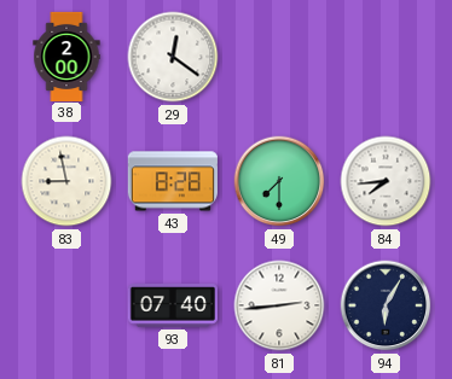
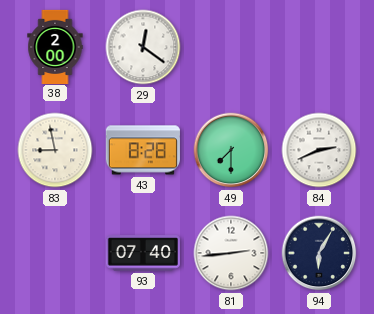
84: 7:44 -> 2:41 (319, 150)
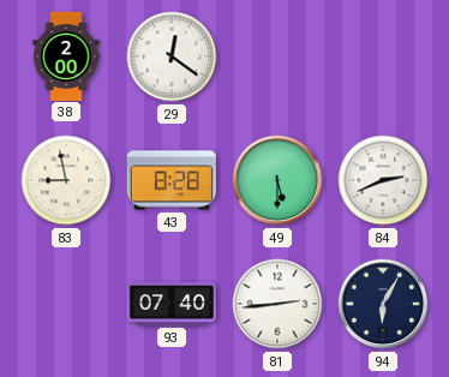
49: 7:30 -> 5:30 (277, 180)
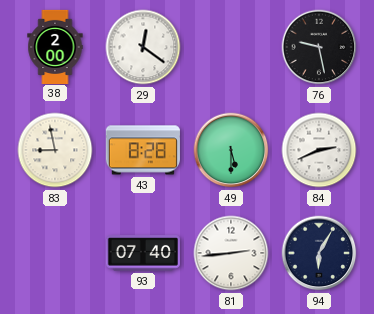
76: none -> 9:28 (319, 47)
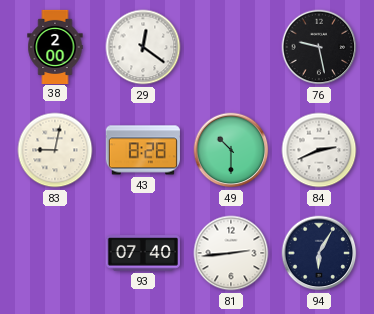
83: 8:58 -> 9:02 (55, 150)
49: 5:30 -> 10:30 (231, 150)
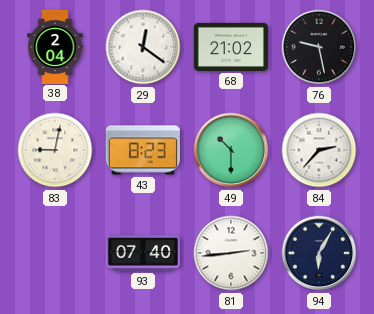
38: 2:00 -> 2:04 (55, 46)
68: none -> 21:02 (231, 47)
43: 8:28 -> 8:23 (143, 150)
84: 2:41 -> 2:37 (319, 150)
